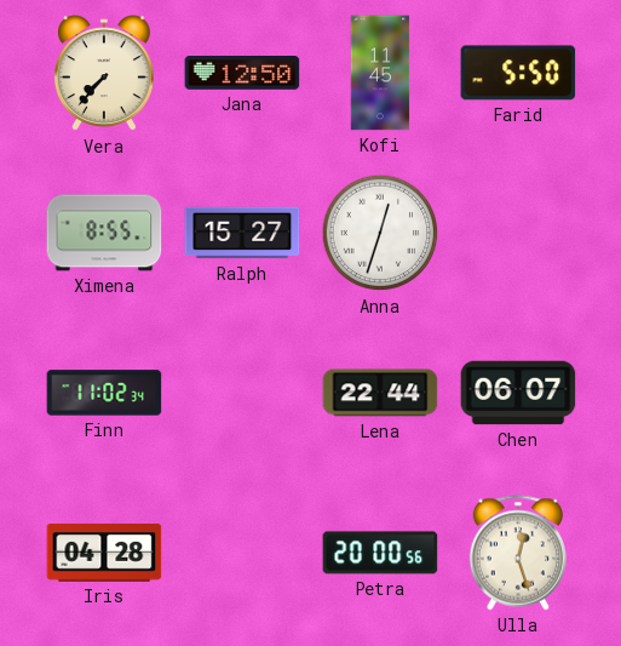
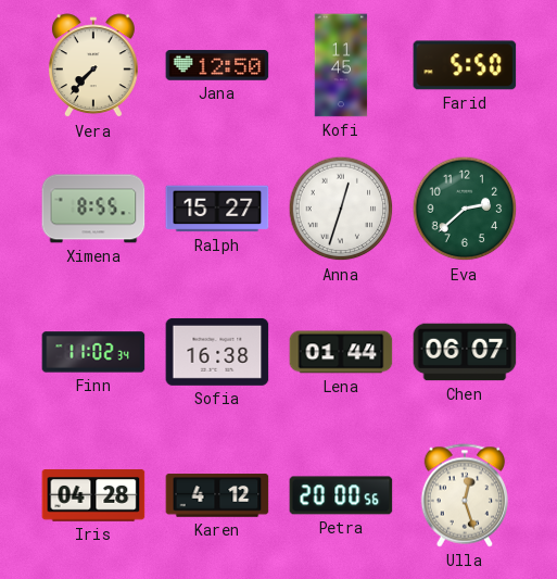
Eva: none -> 2:38 (465, 209)
Sofia: none -> 16:38 (217, 352)
Lena: 22:44 -> 01:44 (341, 352)
Karen: none -> 4:12 (217, 495)
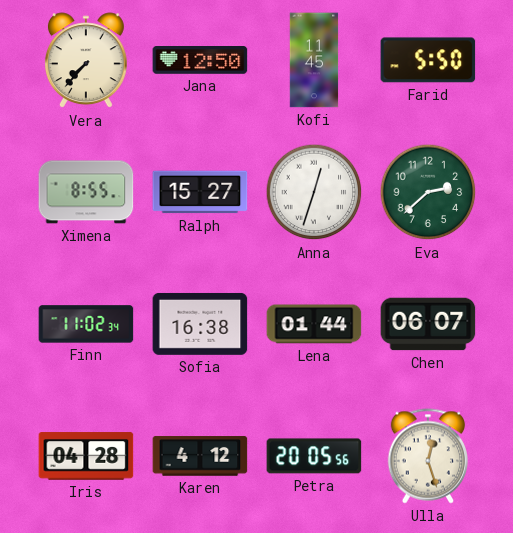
Petra: 20:00 -> 20:05 (314, 456)
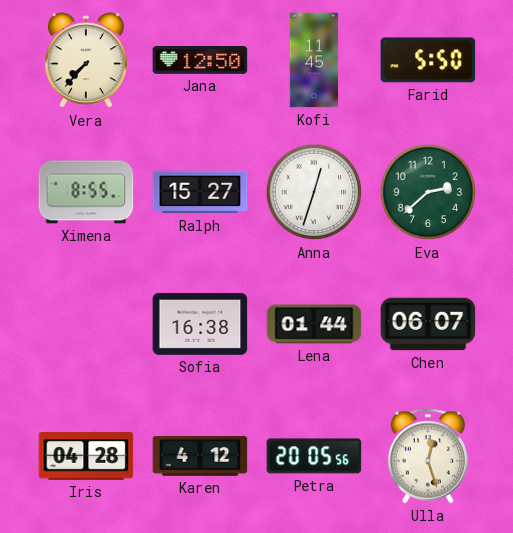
Finn: 11:02 -> none (86, 324)
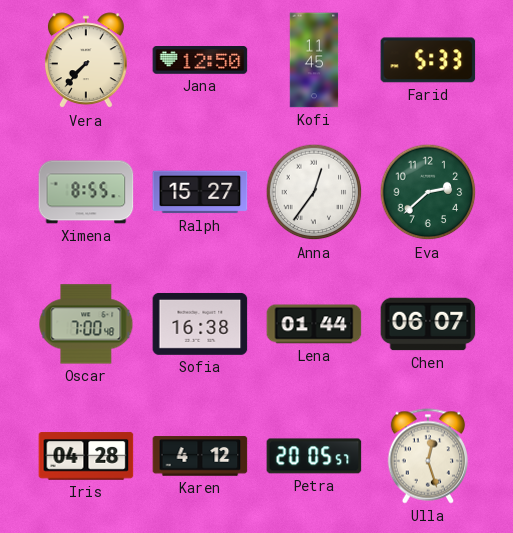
Farid: 5:50 -> 5:33 (428, 60)
Anna: 12:33 -> 12:36 (314, 192)
Oscar: none -> 7:00 (86, 324)
Petra: 20:05:56 -> 20:05:57 (314, 456)
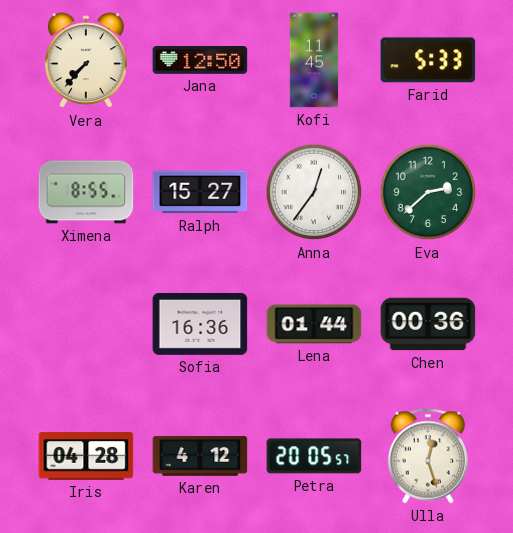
Oscar: 7:00 -> none (86, 324)
Sofia: 16:38 -> 16:36 (200, 324)
Chen: 06:07 -> 00:36 (428, 324)
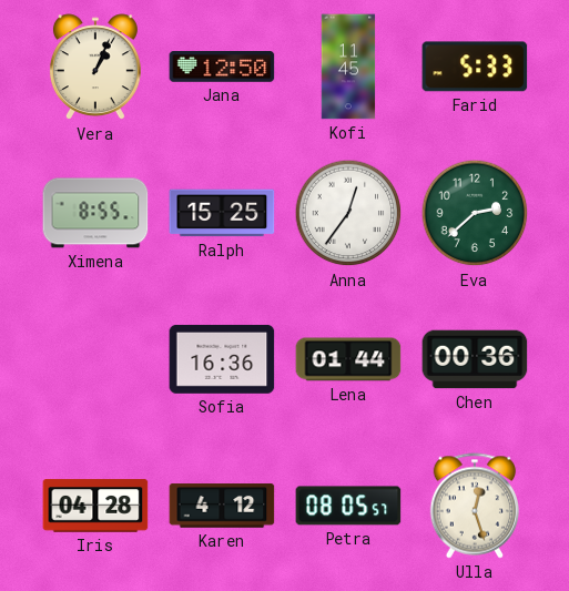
Vera: 7:37 -> 1:04 (95, 68)
Ralph: 15:27 -> 15:25 (222, 213)
Petra: 20:05 -> 08:05 (348, 506)
